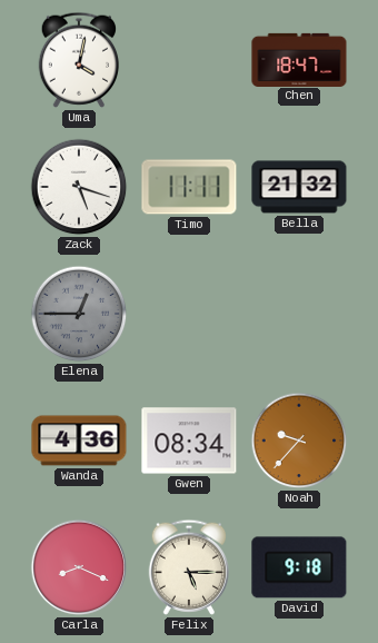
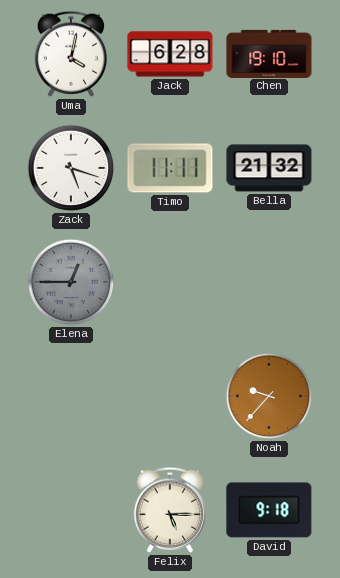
Jack: none -> 6:28 (170, 54)
Chen: 18:47 -> 19:10 (269, 53)
Wanda: 4:36 -> none (79, 441)
Gwen: 08:34 -> none (189, 441)
Carla: 8:19 -> none (79, 567)
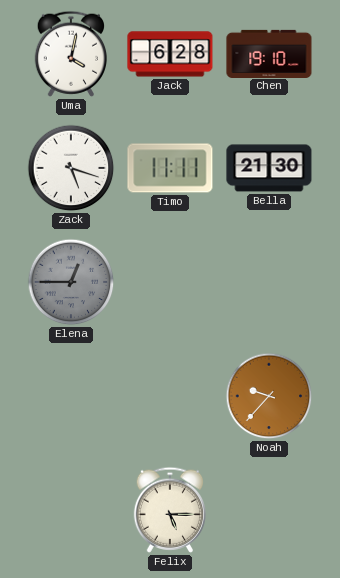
Bella: 21:32 -> 21:30 (269, 168)
David: 9:18 -> none (269, 510)
